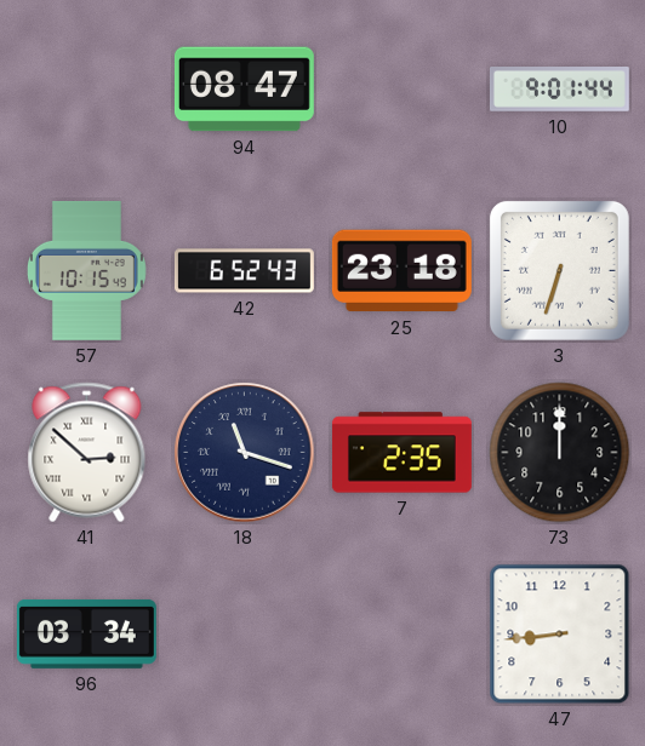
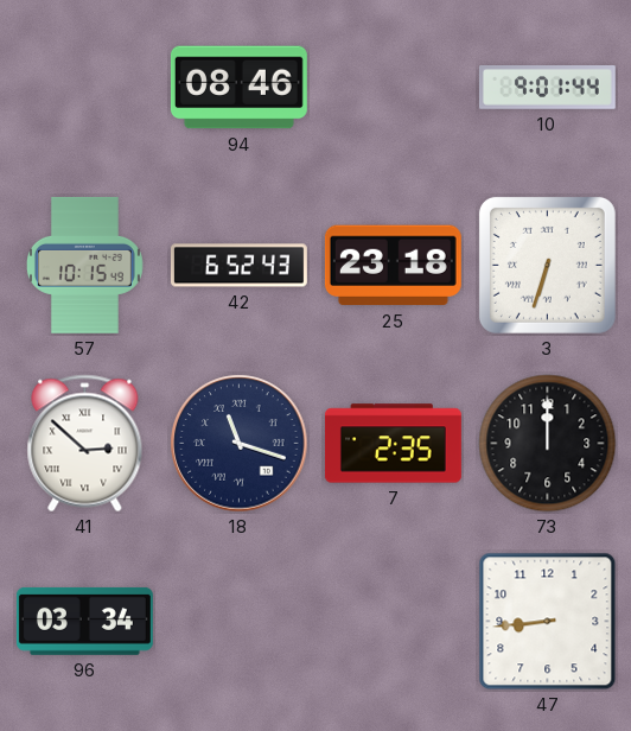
94: 08:47 -> 08:46 (238, 88)
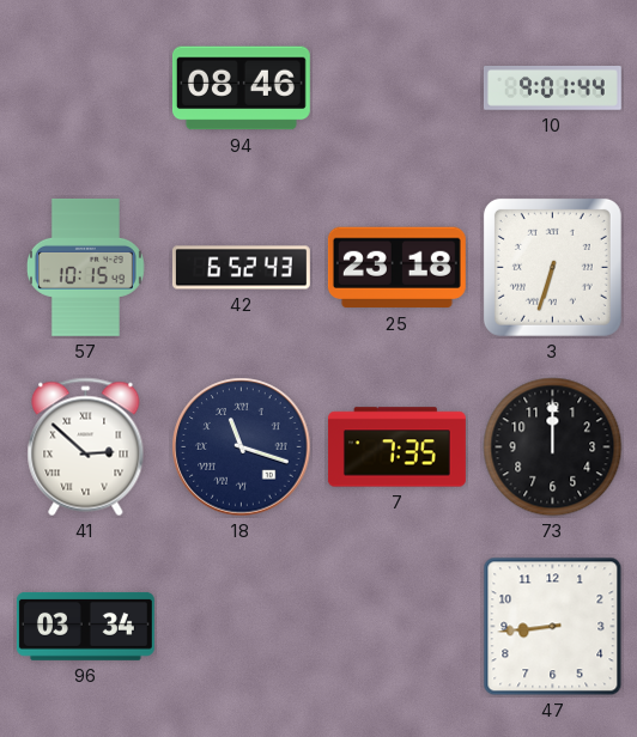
7: 2:35 -> 7:35 (396, 447)
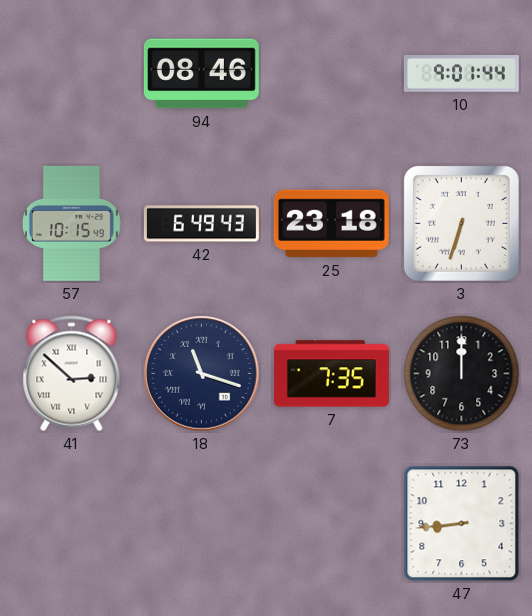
42: 6:52 -> 6:49 (201, 224)
96: 03:34 -> none (85, 626)
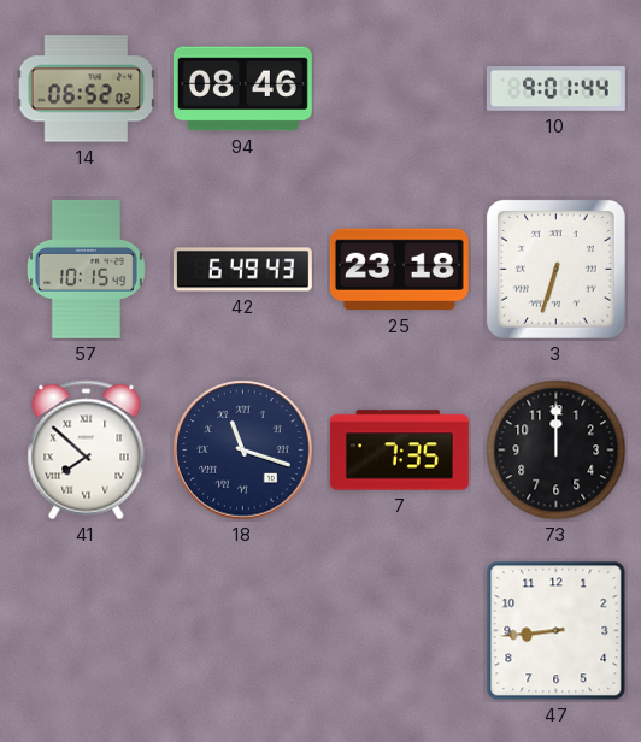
14: none -> 06:52 (87, 89)
41: 2:52 -> 7:52 (87, 450)
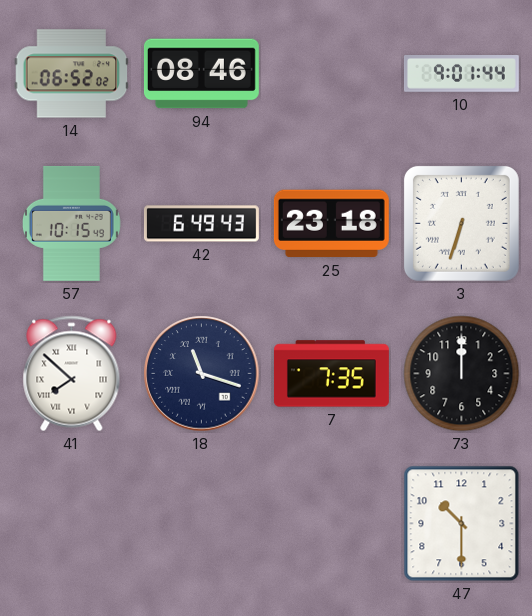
47: 8:44 -> 10:30 (462, 524)
